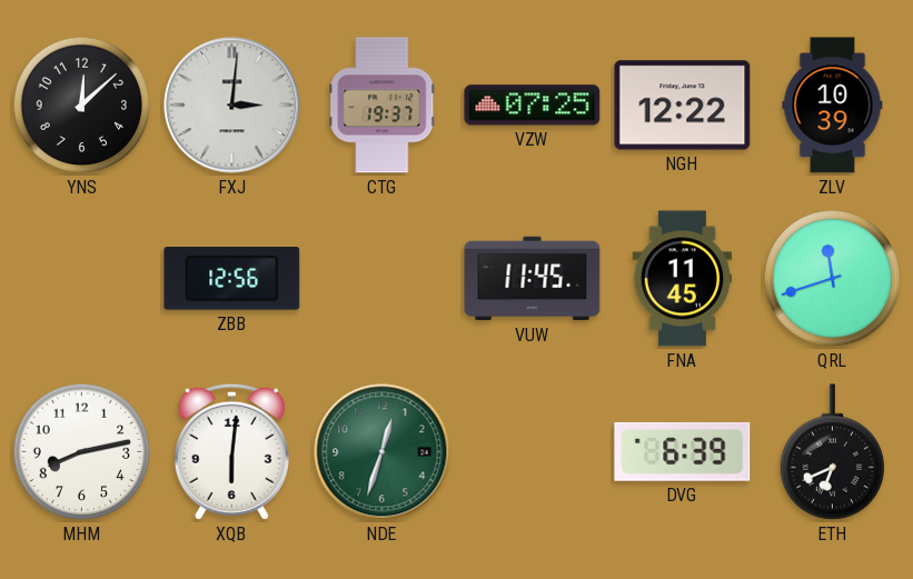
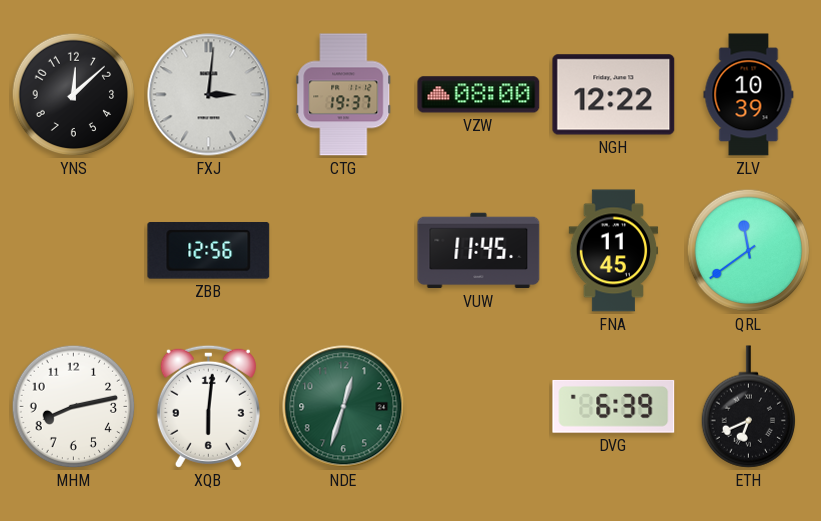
VZW: 07:25 -> 08:00 (479, 95)
QRL: 11:42 -> 11:39 (749, 251)
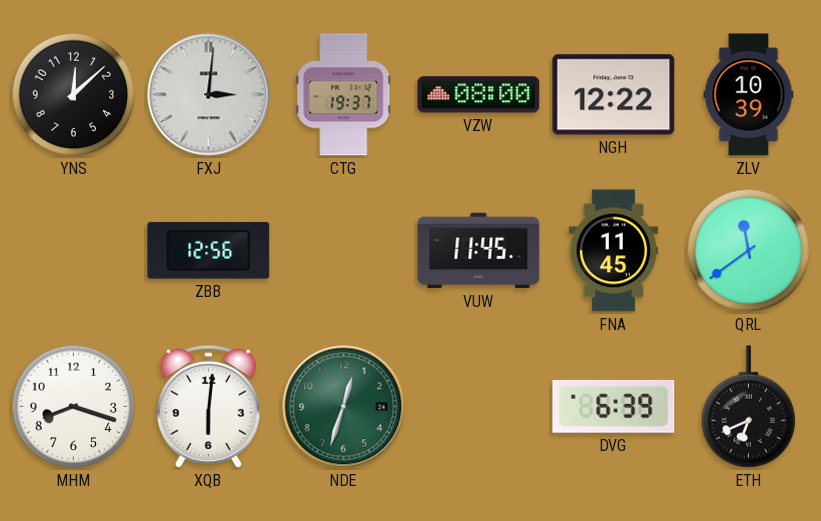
MHM: 8:13 -> 8:18 (74, 407)
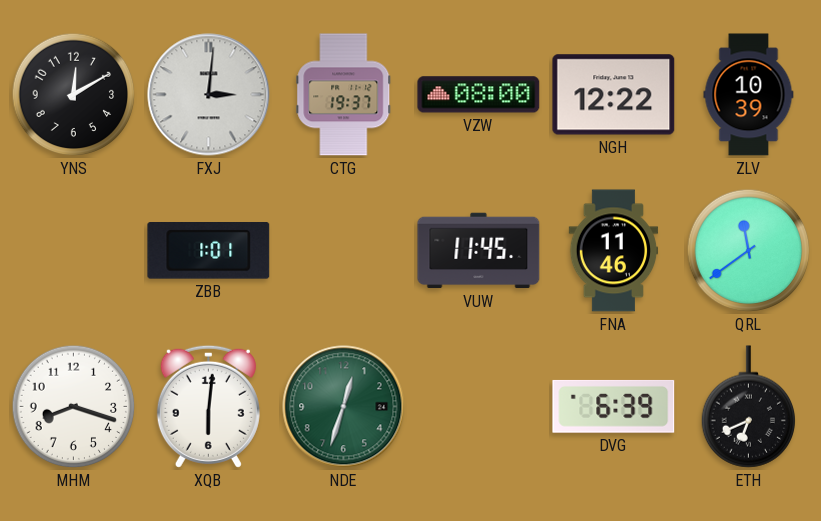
YNS: 12:08 -> 12:10 (74, 95)
ZBB: 12:56 -> 1:01 (209, 251)
FNA: 11:45 -> 11:46 (614, 251)
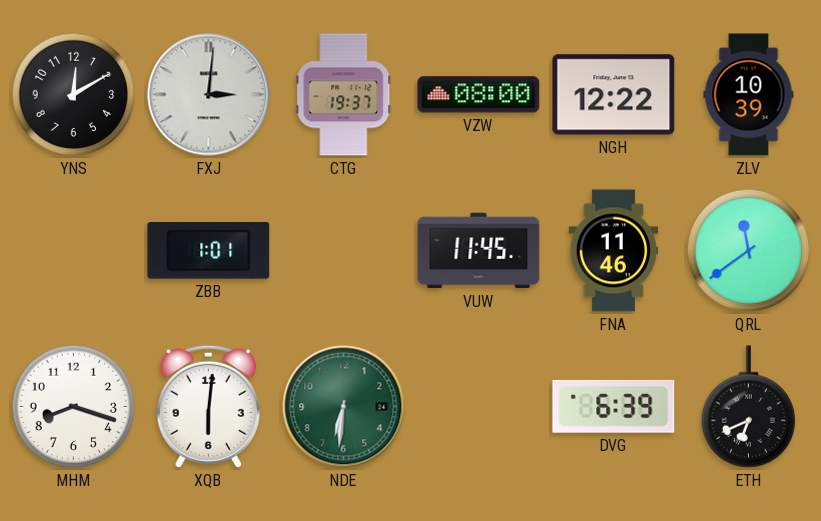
NDE: 12:33 -> 6:31 (344, 407)
